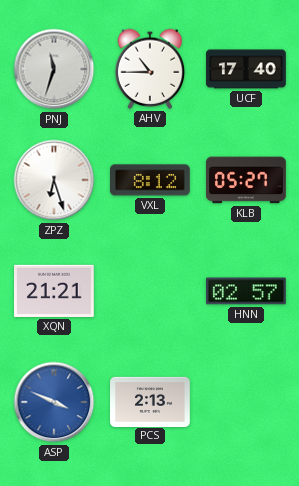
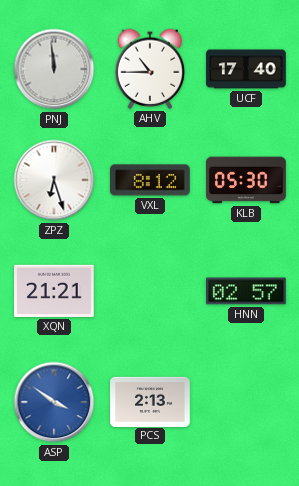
PNJ: 11:33 -> 11:59 (54, 69)
KLB: 05:27 -> 05:30 (246, 180)
ASP: 3:49 -> 3:51 (54, 402)
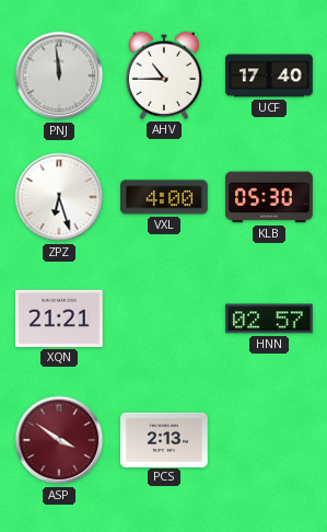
VXL: 8:12 -> 4:00 (165, 197)
ASP dial: blue -> burgundy (59, 440)
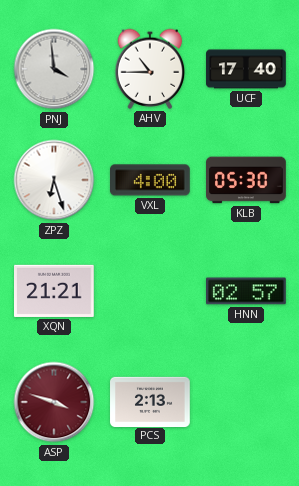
PNJ: 11:59 -> 3:59 (54, 69)
ASP: 3:51 -> 3:48 (54, 402)
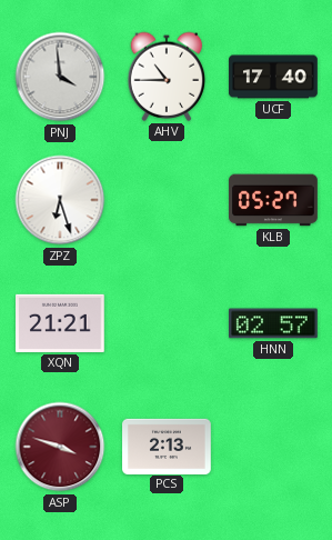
VXL: 4:00 -> none (151, 180)
KLB: 05:30 -> 05:27 (273, 200)
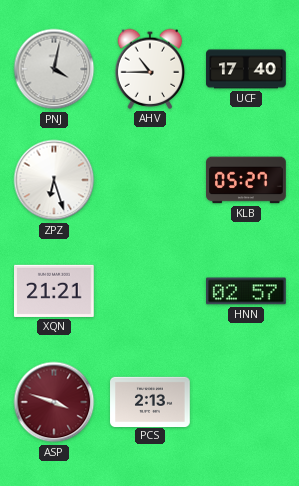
PNJ: 3:59 -> 4:02 (54, 69)
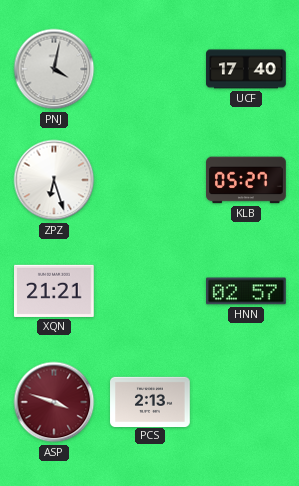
AHV: 10:45 -> none (150, 69)
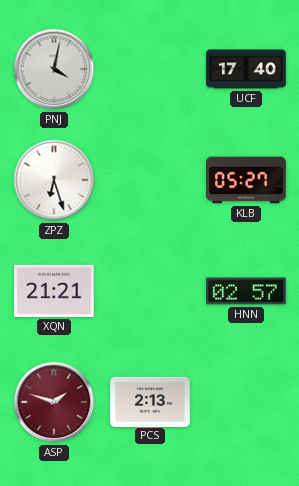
ASP: 3:48 -> 1:48 (54, 402)
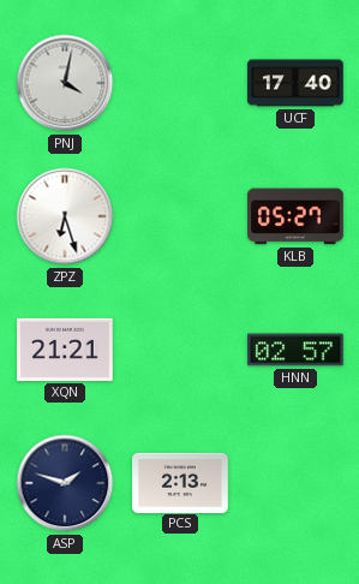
ASP dial: burgundy -> navy (65, 483)
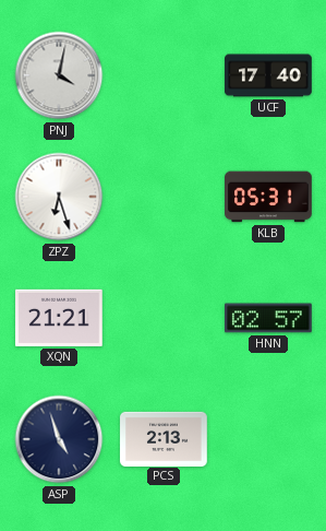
KLB: 05:27 -> 05:31 (268, 197)
ASP: 1:48 -> 4:57 (59, 439)
